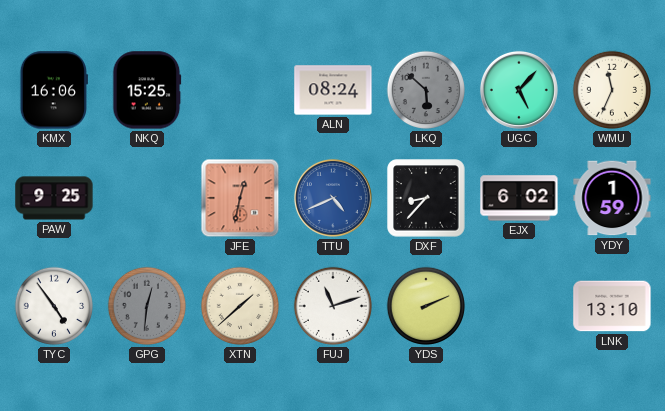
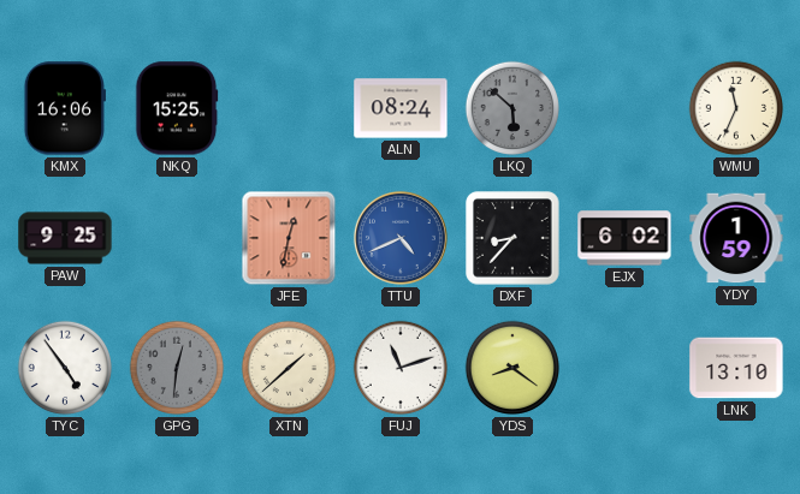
UGC: 5:07 -> none (519, 90)
YDS: 2:11 -> 8:21 (512, 368)
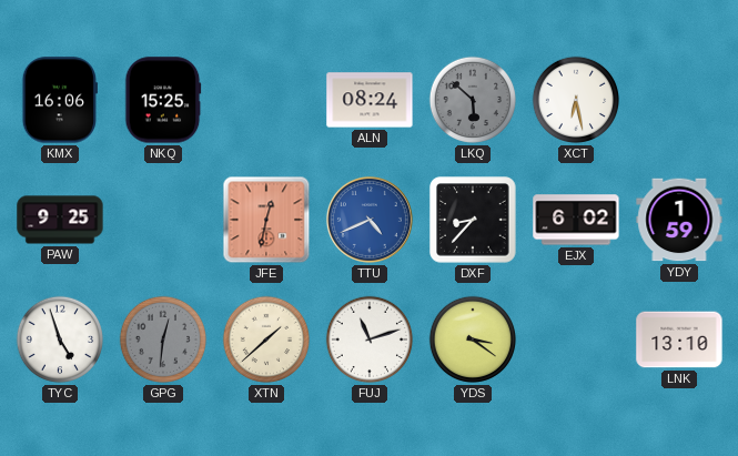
XCT: none -> 6:28 (576, 100)
WMU: 11:34 -> none (736, 108)
TYC: 4:54 -> 4:57 (60, 340)
YDS: 8:21 -> 3:21 (473, 340)
